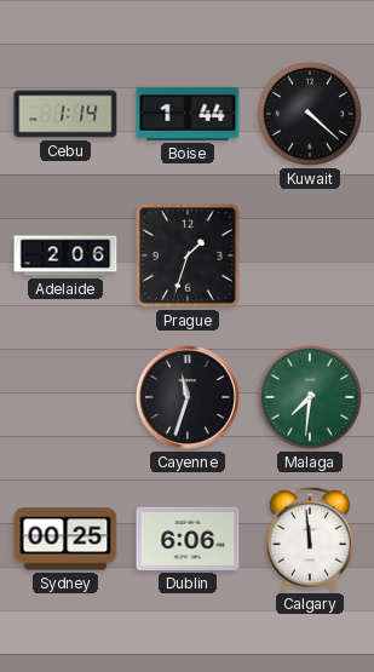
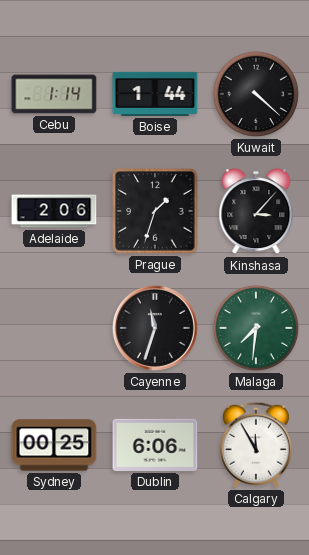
Kinshasa: none -> 3:07 (256, 212)
Calgary: 11:59 -> 11:55 (256, 445)
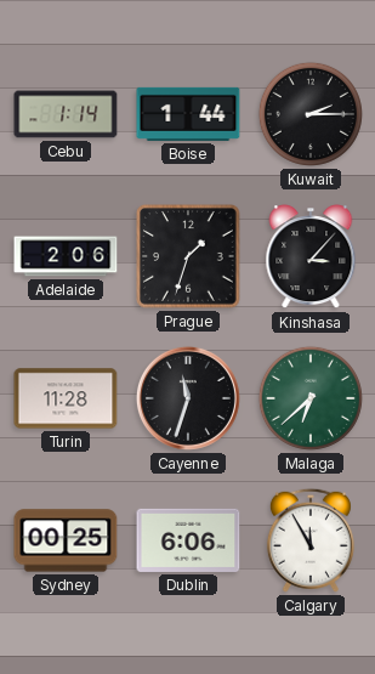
Kuwait: 4:22 -> 2:15 (311, 114)
Turin: none -> 11:28 (66, 398)
Malaga: 7:31 -> 6:38 (311, 398)
